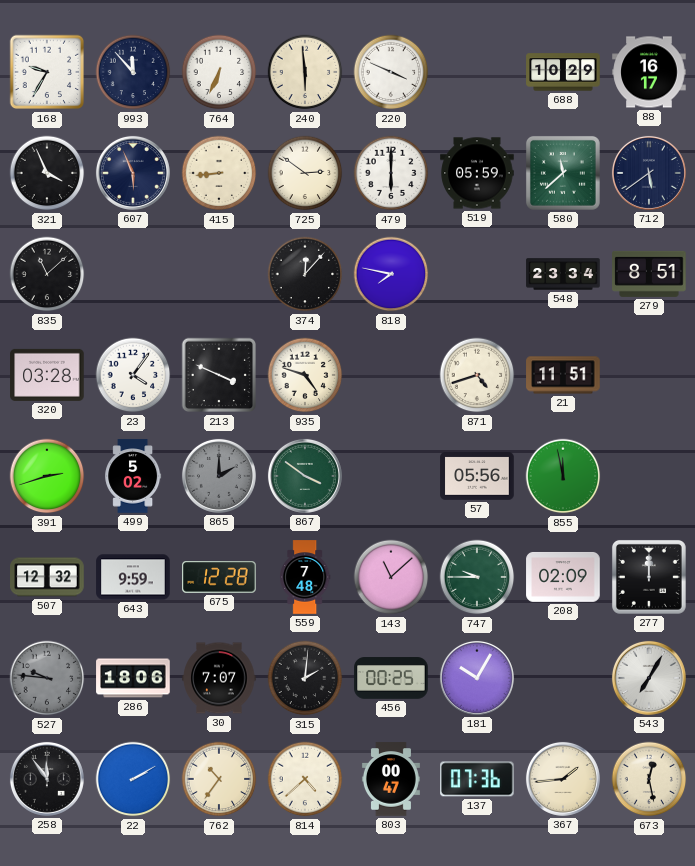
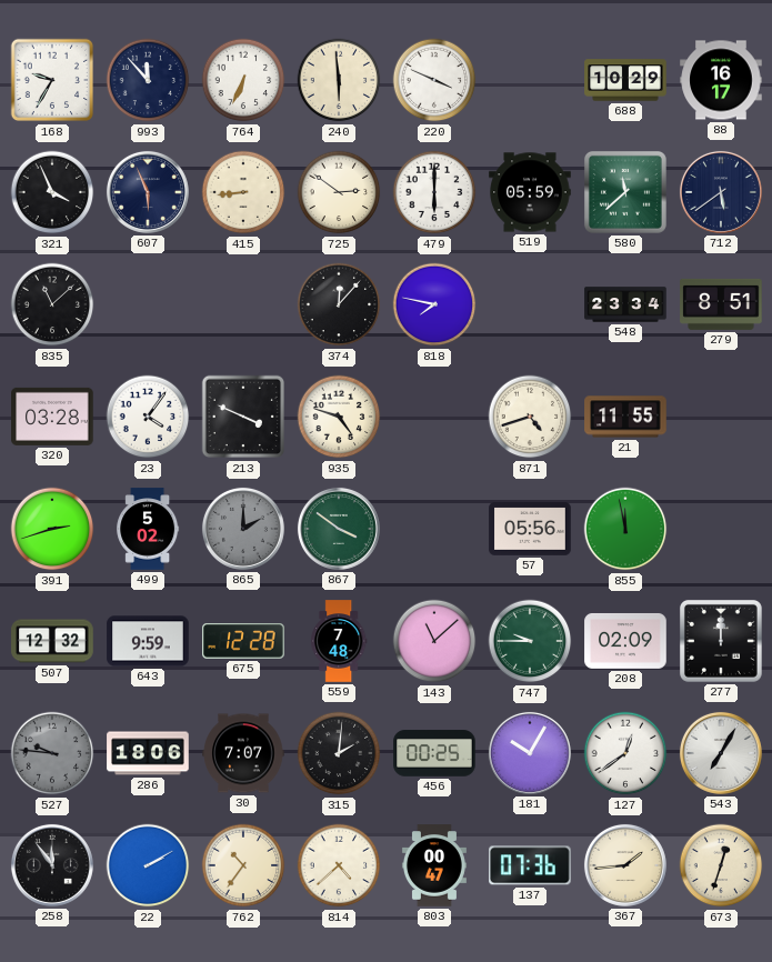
21: 11:51 -> 11:55 (625, 417)
127: none -> 12:39 (625, 753)
673: 12:28 -> 12:33 (721, 865)
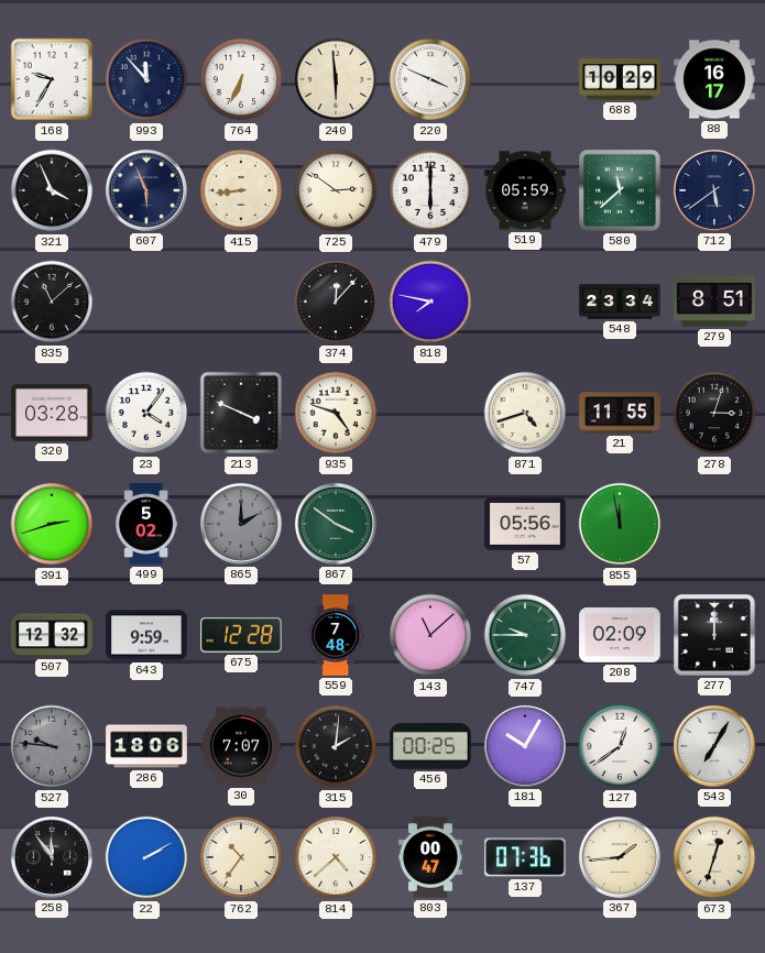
278: none -> 3:03 (714, 413)
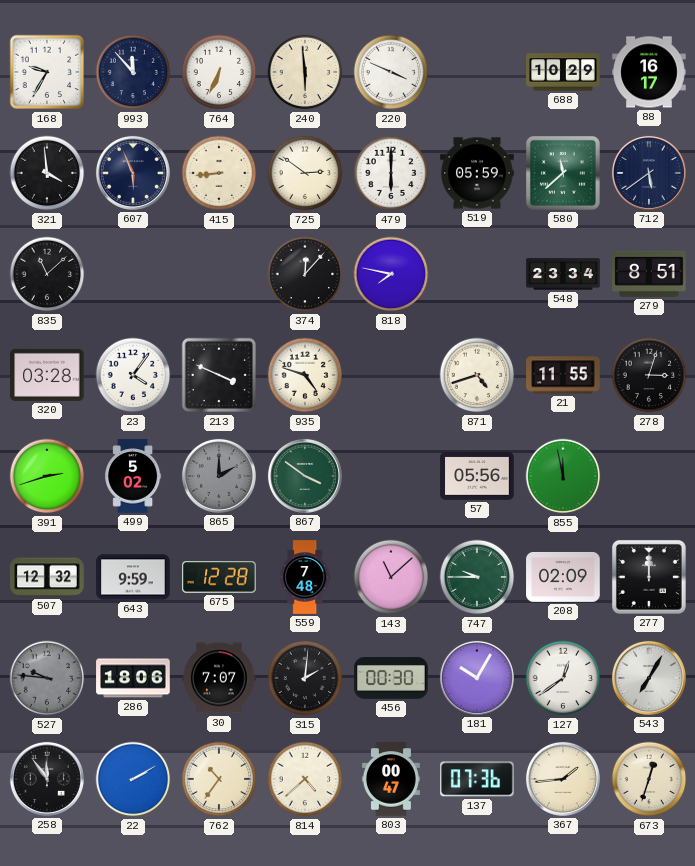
321: 3:56 -> 3:59 (47, 173)
456: 00:25 -> 00:30 (391, 678)
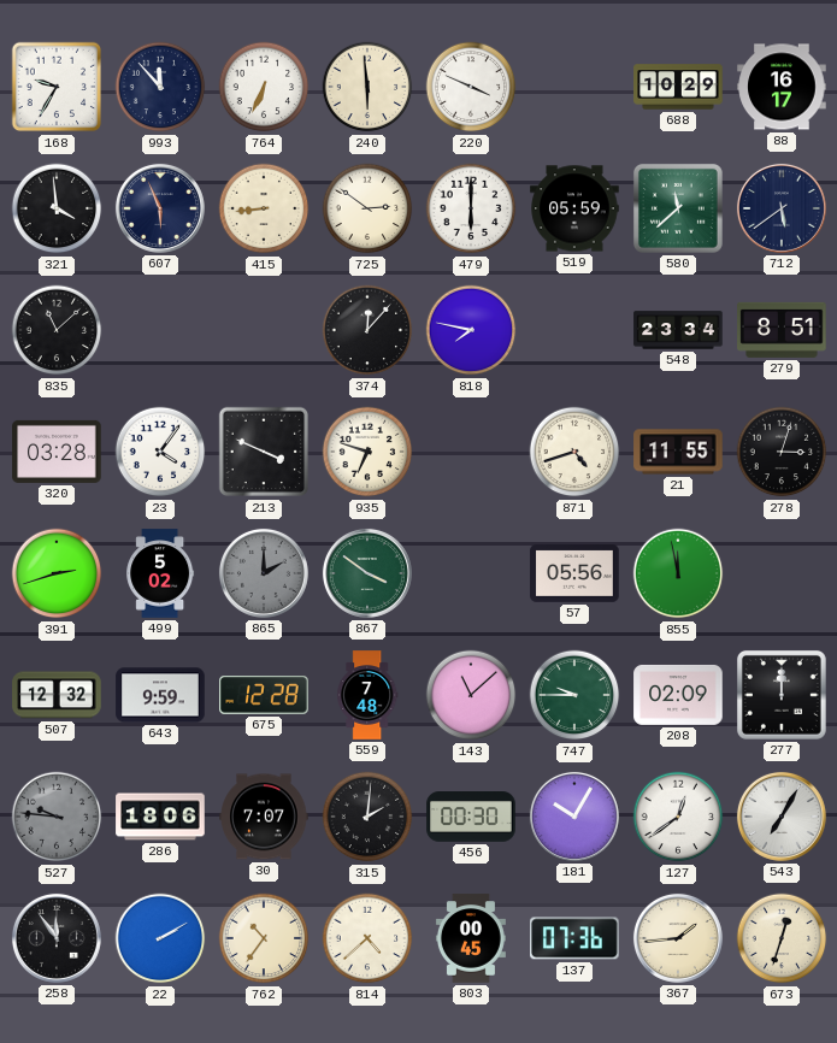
935: 4:48 -> 6:48 (367, 452)
803: 00:47 -> 00:45 (471, 938)
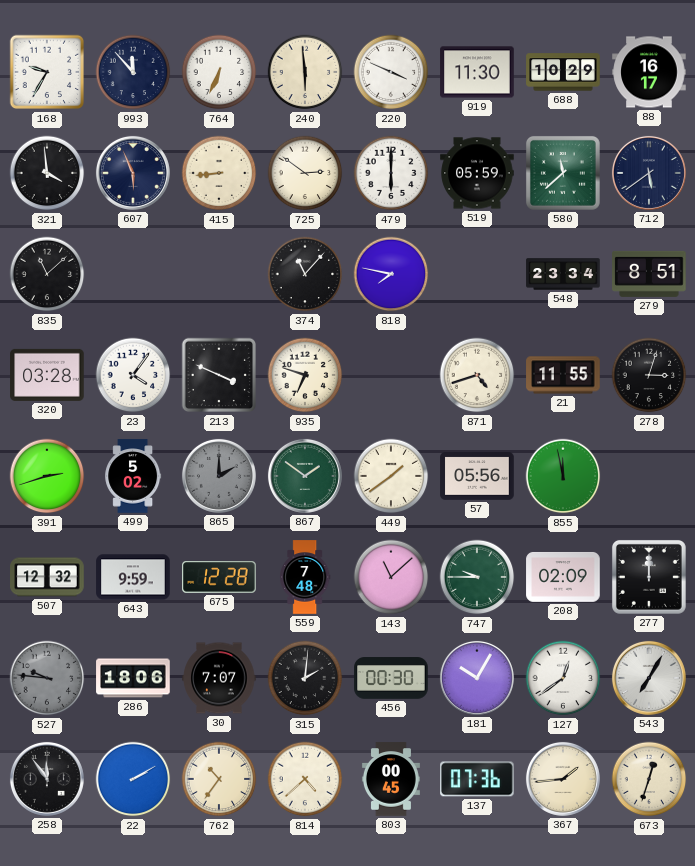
919: none -> 11:30 (477, 72)
374: 12:07 -> 11:07 (305, 274)
867: 3:51 -> 1:51 (305, 476)
449: none -> 1:39 (391, 476)
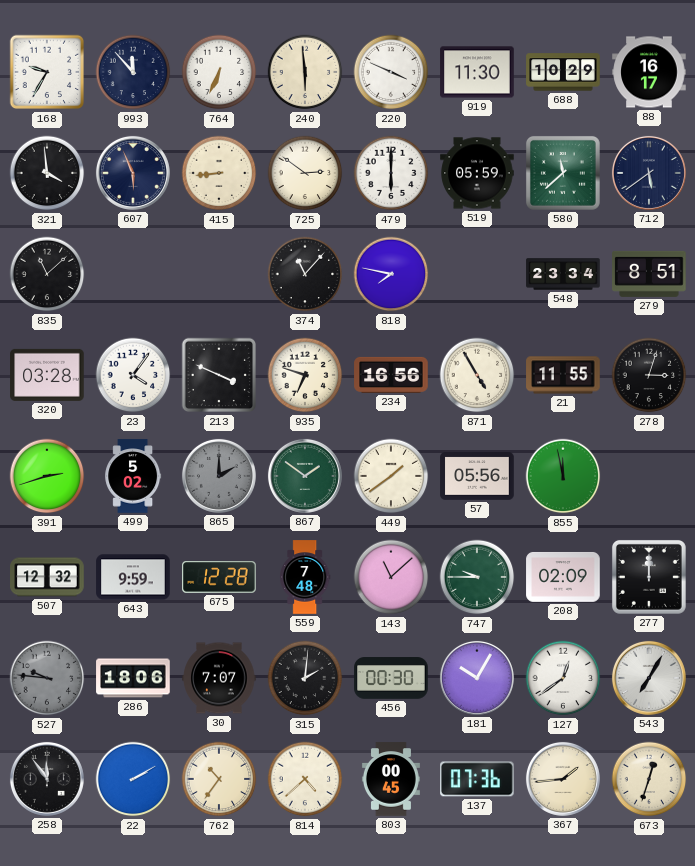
234: none -> 16:56 (391, 375)
871: 4:42 -> 4:55 (477, 375)
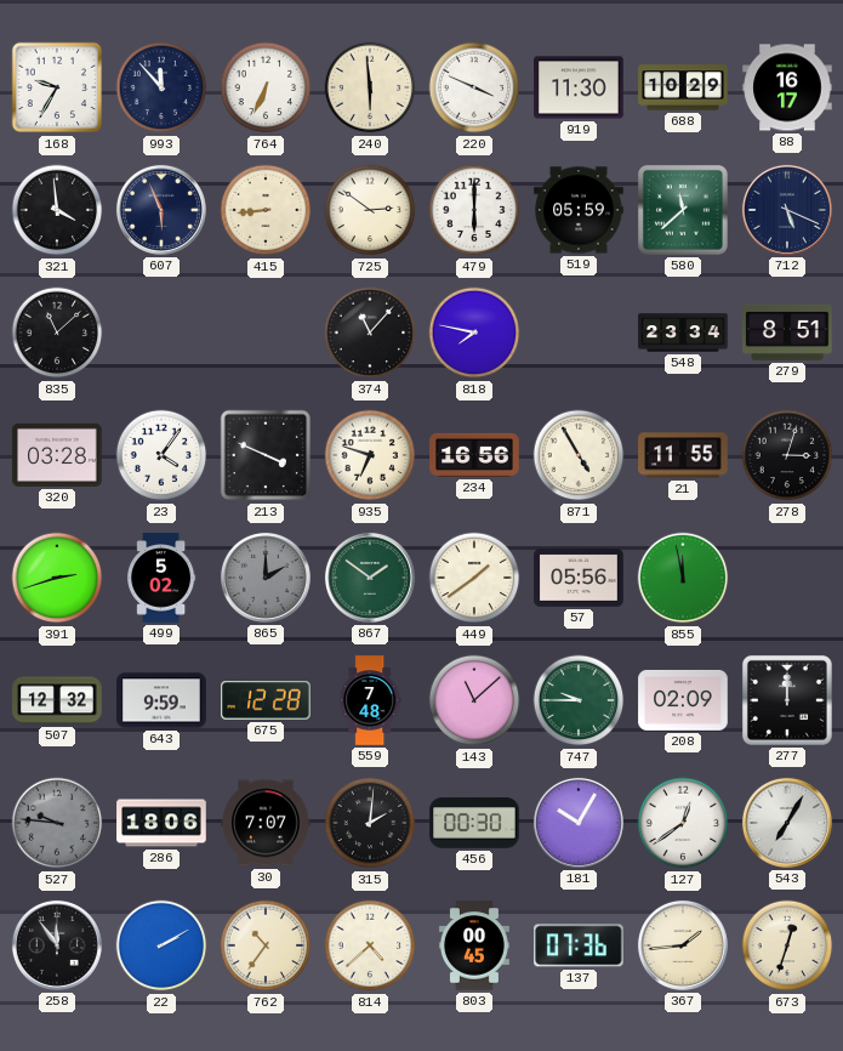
712: 5:39 -> 5:19 (787, 210)
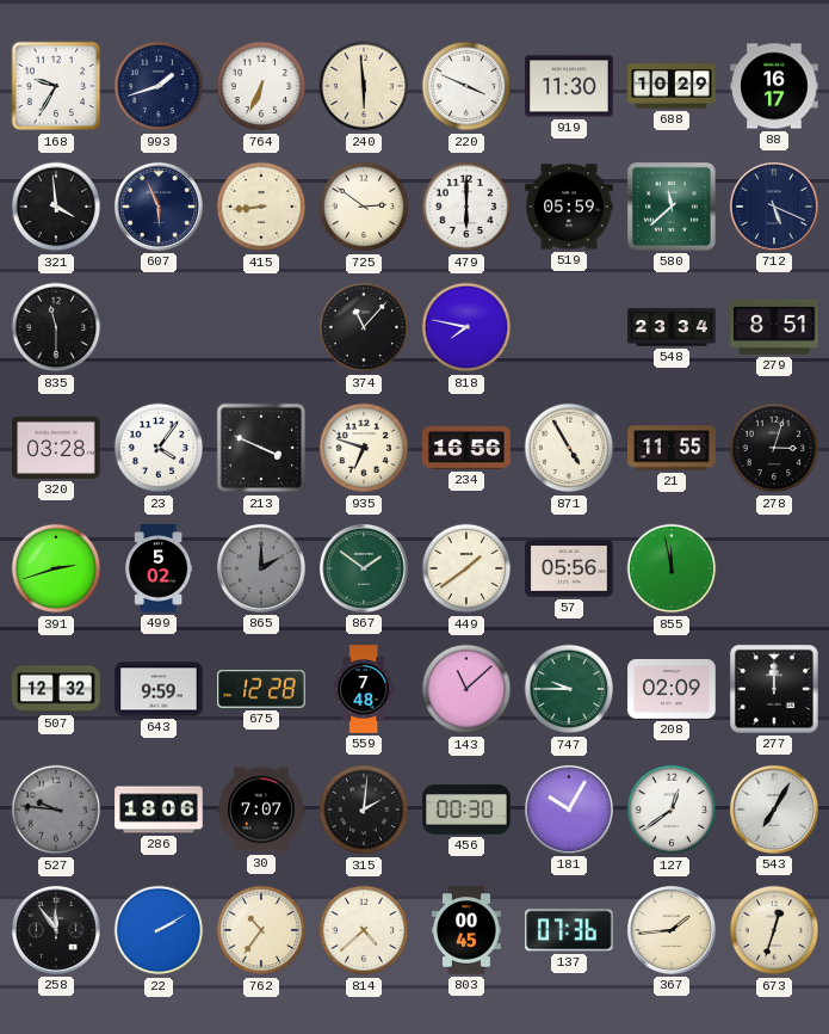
993: 11:53 -> 1:42 (159, 86)
835: 11:08 -> 11:30 (56, 327)
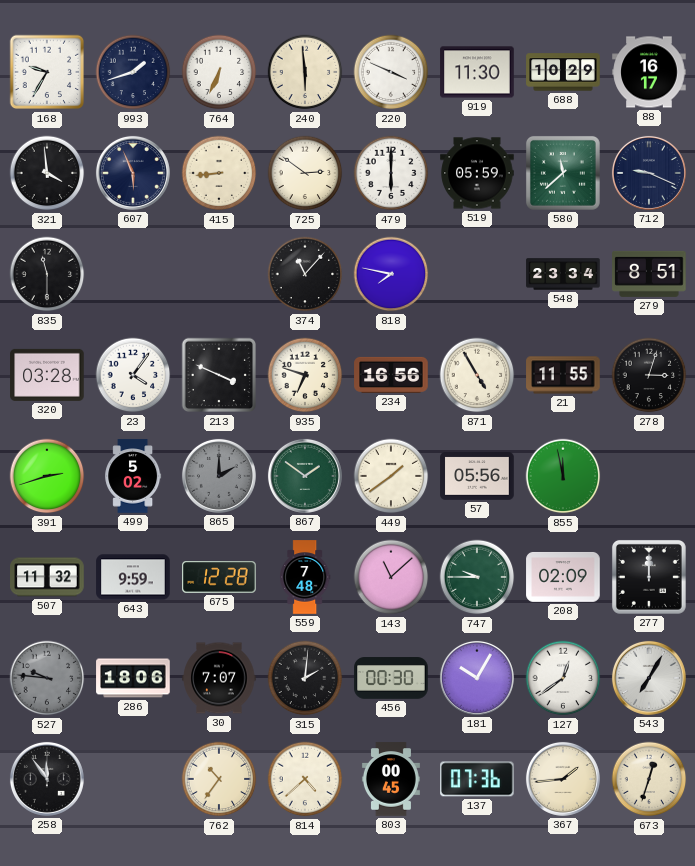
712: 5:19 -> 9:19 (649, 173)
507: 12:32 -> 11:32 (47, 577)
22: 2:10 -> none (159, 930)
